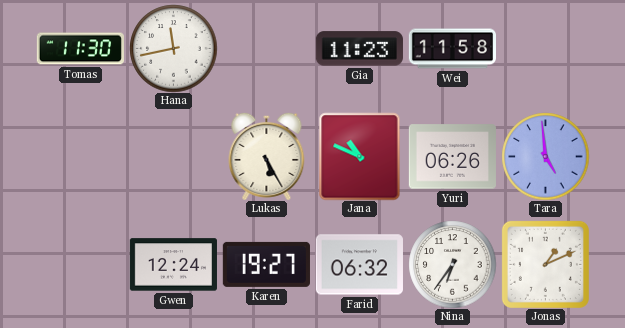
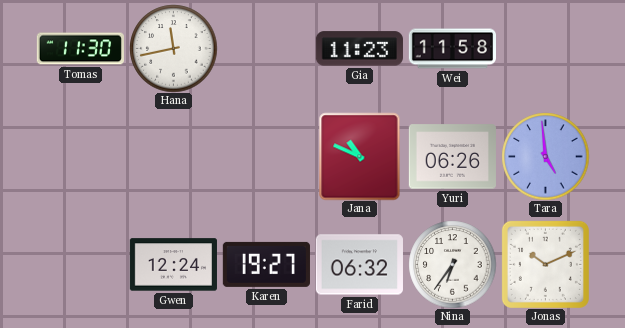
Lukas: 5:25 -> none (267, 156)
Jonas: 1:11 -> 10:11 (545, 264)
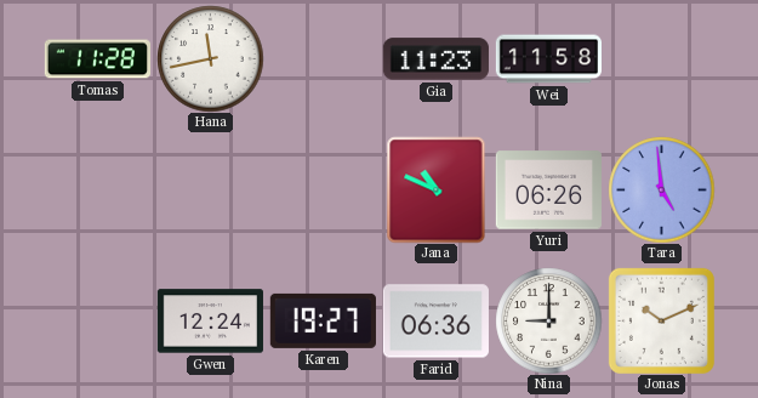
Tomas: 11:30 -> 11:28 (97, 59)
Farid: 06:32 -> 06:36 (435, 322)
Nina: 6:36 -> 9:00 (548, 320)
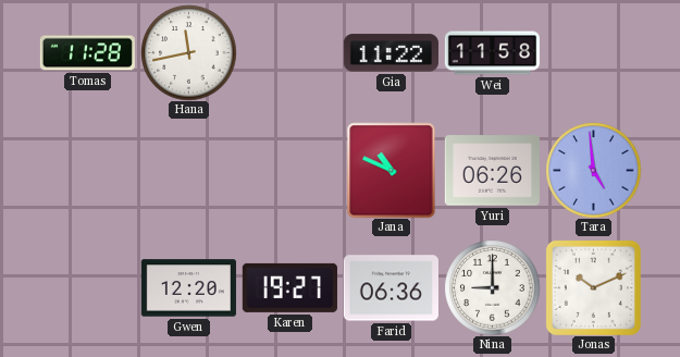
Gia: 11:23 -> 11:22 (391, 53)
Gwen: 12:24 -> 12:20 (188, 288)
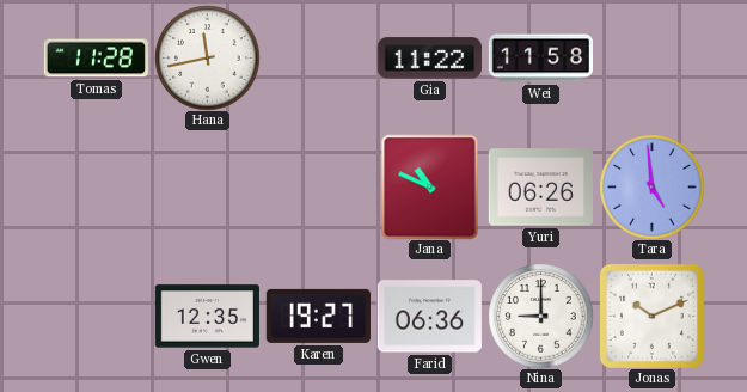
Gwen: 12:20 -> 12:35 (207, 317)
